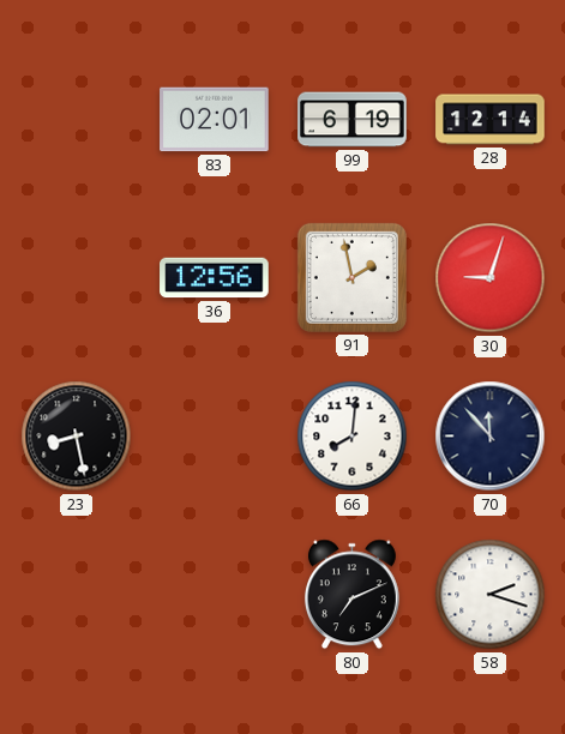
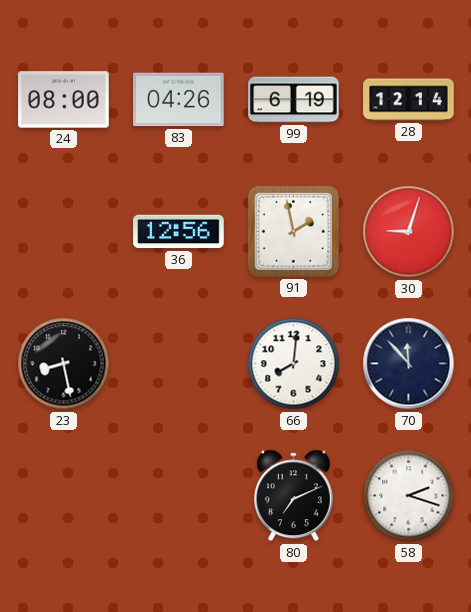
24: none -> 08:00 (64, 100)
83: 02:01 -> 04:26 (179, 100)
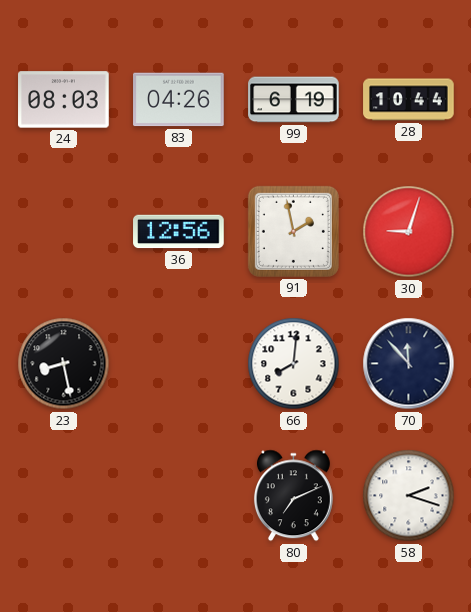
24: 08:00 -> 08:03 (64, 100)
28: 12:14 -> 10:44 (409, 100)
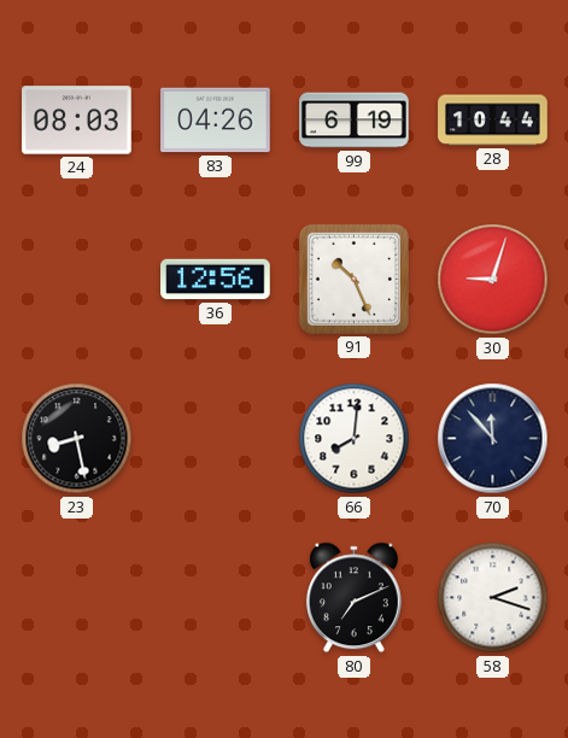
91: 1:58 -> 10:26 (353, 279)
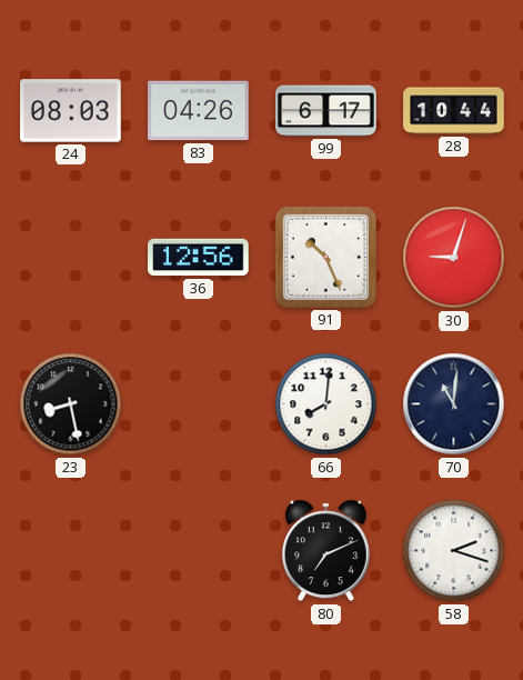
99: 6:19 -> 6:17 (326, 111)
70: 11:53 -> 11:01 (454, 404)
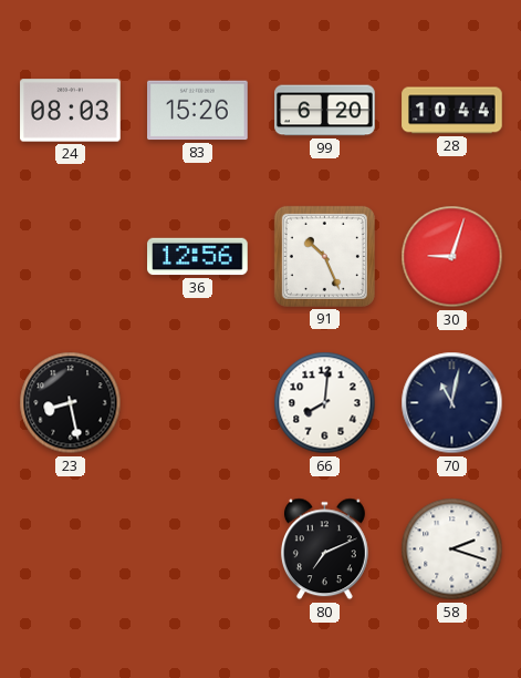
83: 04:26 -> 15:26 (198, 111)
99: 6:17 -> 6:20 (325, 111)
70: 11:01 -> 11:02 (452, 403)
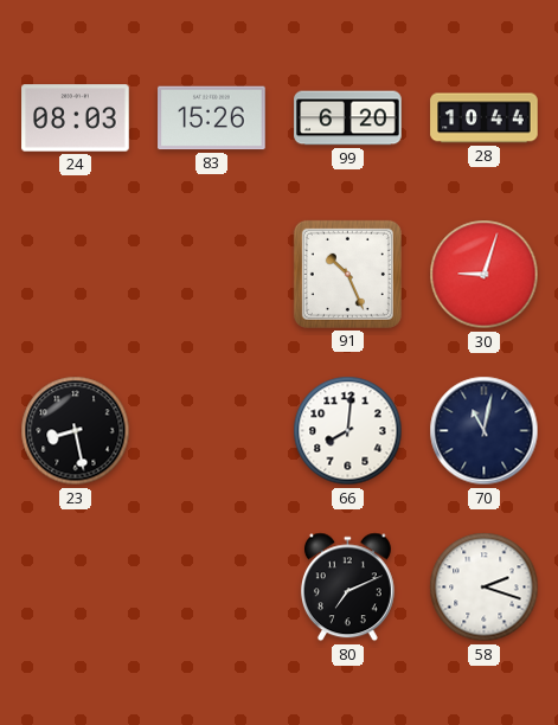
36: 12:56 -> none (198, 257)
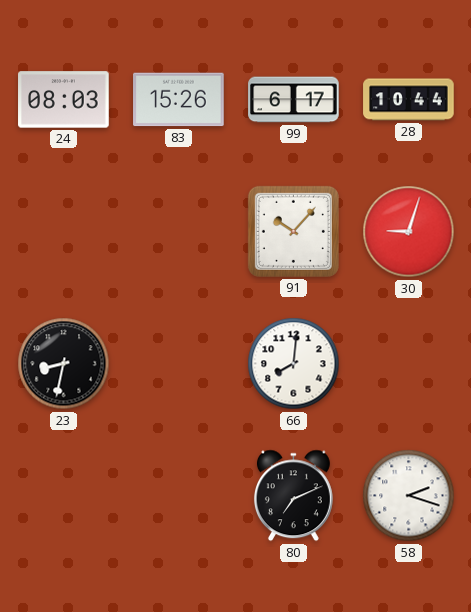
99: 6:20 -> 6:17 (294, 100)
91: 10:26 -> 10:07 (293, 231)
23: 8:28 -> 8:32 (64, 364)
70: 11:02 -> none (485, 431)
